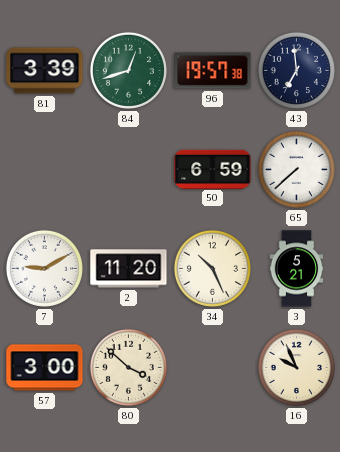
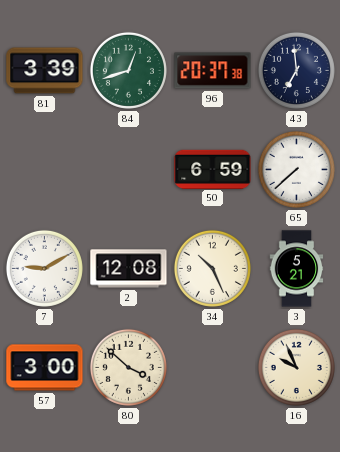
96: 19:57 -> 20:37 (213, 71)
2: 11:20 -> 12:08 (129, 269)
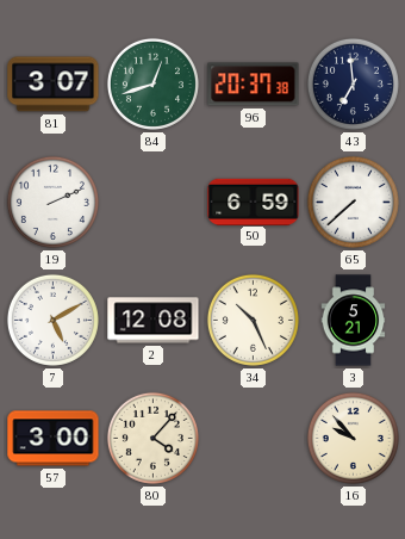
81: 3:39 -> 3:07 (54, 85)
19: none -> 2:11 (52, 202)
7: 9:10 -> 5:10 (52, 320)
80: 3:52 -> 4:07 (152, 438)
16: 9:56 -> 9:53 (353, 438)
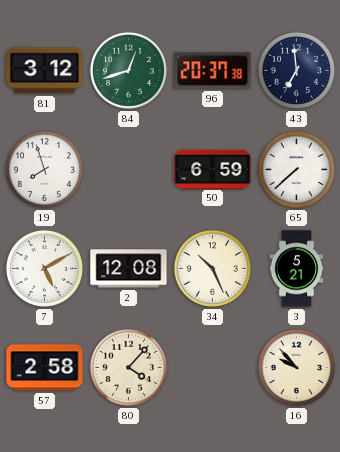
81: 3:07 -> 3:12 (45, 71)
19: 2:11 -> 7:57 (44, 169)
57: 3:00 -> 2:58 (45, 368)
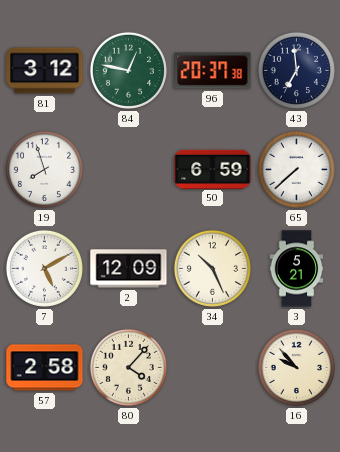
84: 12:42 -> 12:47 (128, 70)
2: 12:08 -> 12:09 (129, 269)
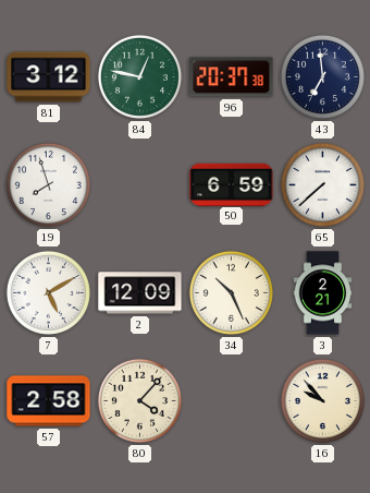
3: 5:21 -> 2:21 (323, 293)
